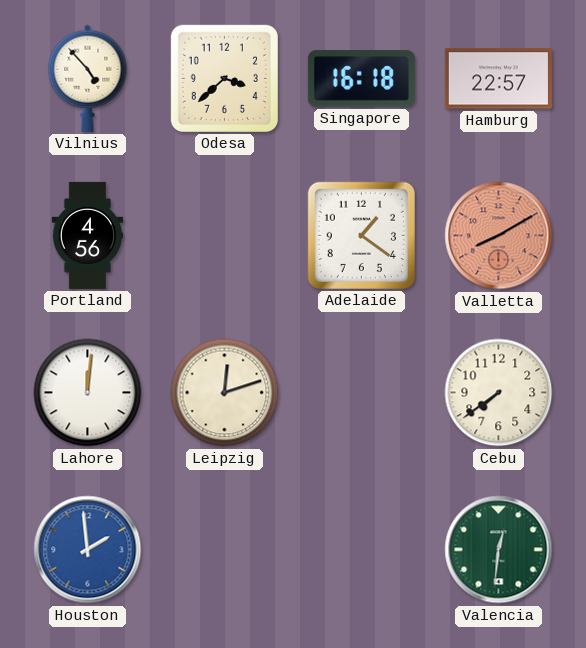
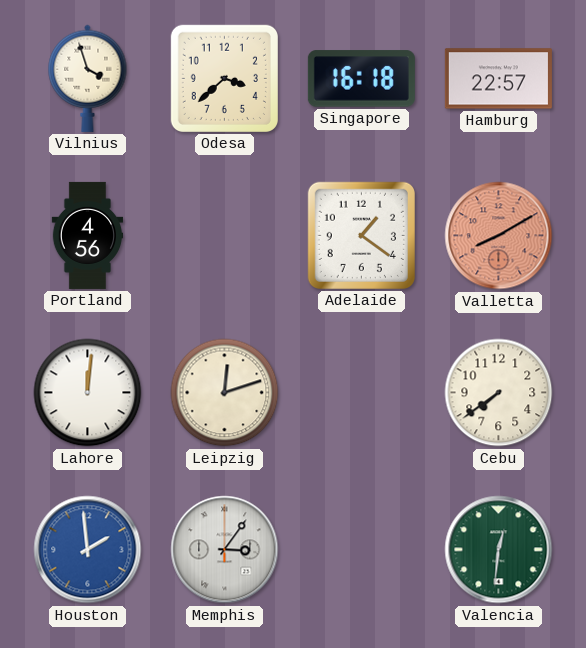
Vilnius: 4:53 -> 3:57 (88, 78)
Memphis: none -> 3:06 (225, 550)
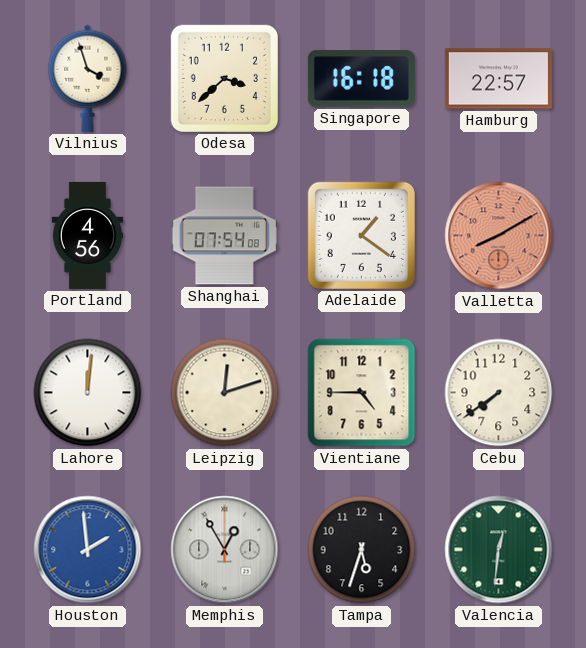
Shanghai: none -> 07:54 (224, 236)
Vientiane: none -> 4:45 (362, 393)
Memphis: 3:06 -> 12:55 (225, 550)
Tampa: none -> 5:33 (362, 550)
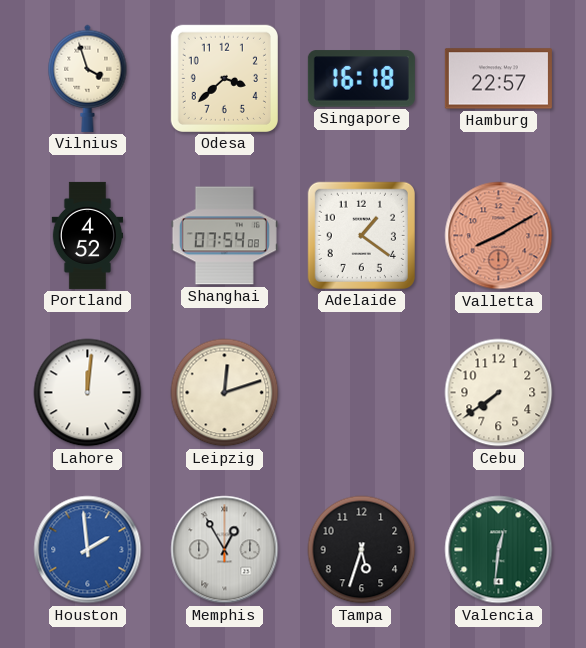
Portland: 4:56 -> 4:52 (88, 235)
Vientiane: 4:45 -> none (362, 393)
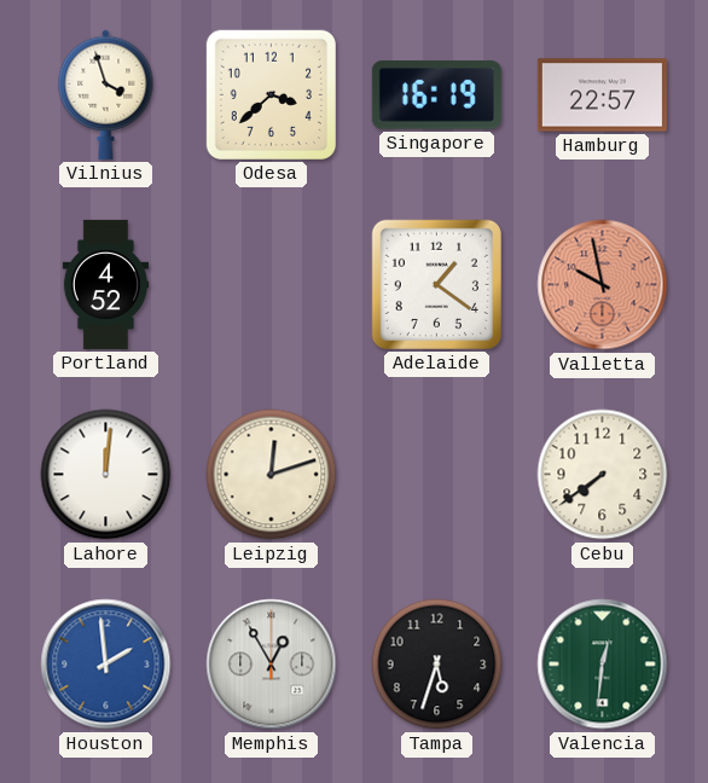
Singapore: 16:18 -> 16:19 (436, 95)
Shanghai: 07:54 -> none (224, 236)
Valletta: 8:10 -> 9:58 (603, 285)
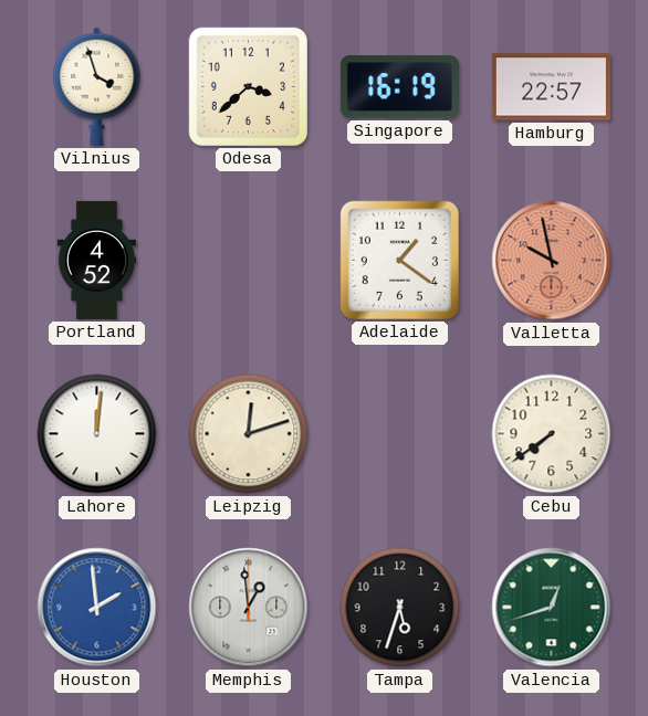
Memphis: 12:55 -> 12:59 (249, 608)
Valencia: 12:31 -> 12:42 (552, 608)
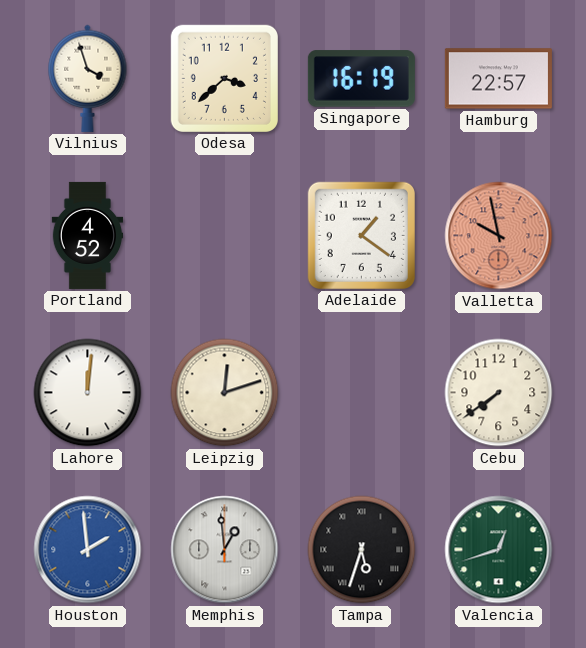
Tampa numerals: Arabic -> Roman (362, 550)
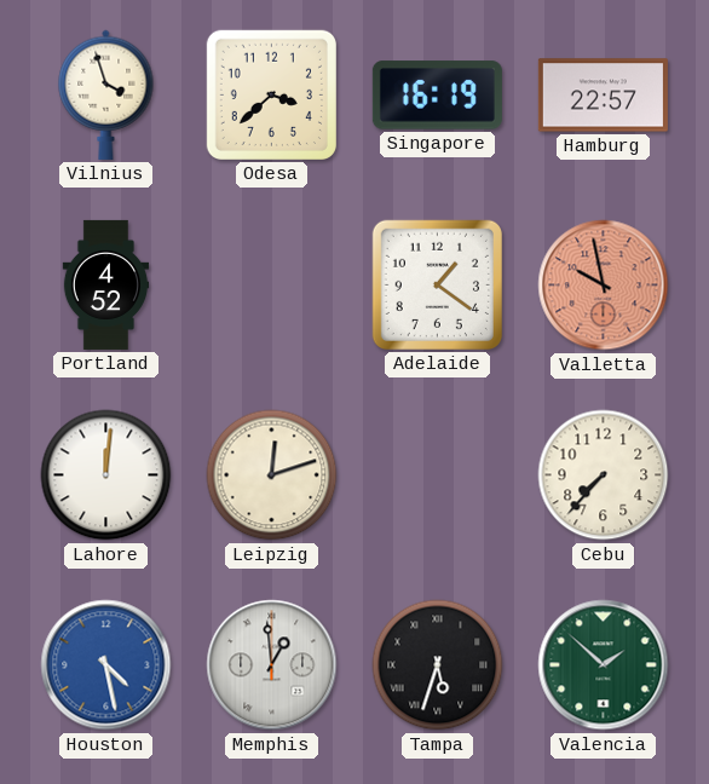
Cebu: 7:39 -> 7:37 (604, 475)
Houston: 1:59 -> 4:28 (106, 665)
Valencia: 12:42 -> 1:52 (604, 665)
